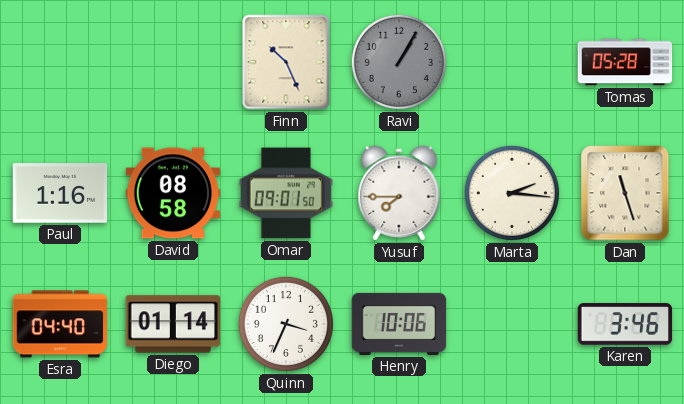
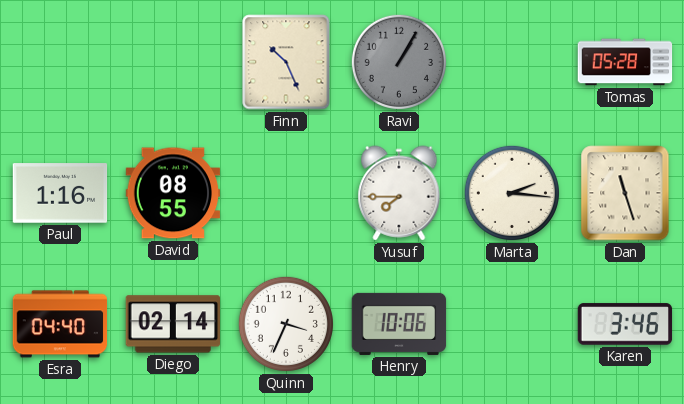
David: 08:58 -> 08:55 (173, 193)
Omar: 09:01 -> none (286, 193)
Diego: 01:14 -> 02:14 (172, 324)
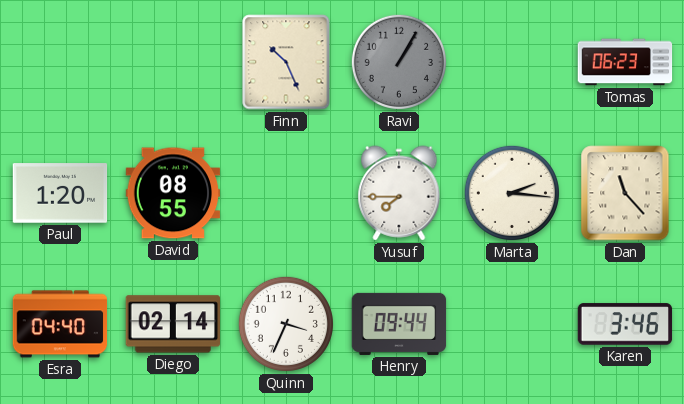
Tomas: 05:28 -> 06:23 (625, 62)
Paul: 1:16 -> 1:20 (60, 193)
Dan: 11:27 -> 11:23 (625, 193)
Henry: 10:06 -> 09:44 (399, 324)
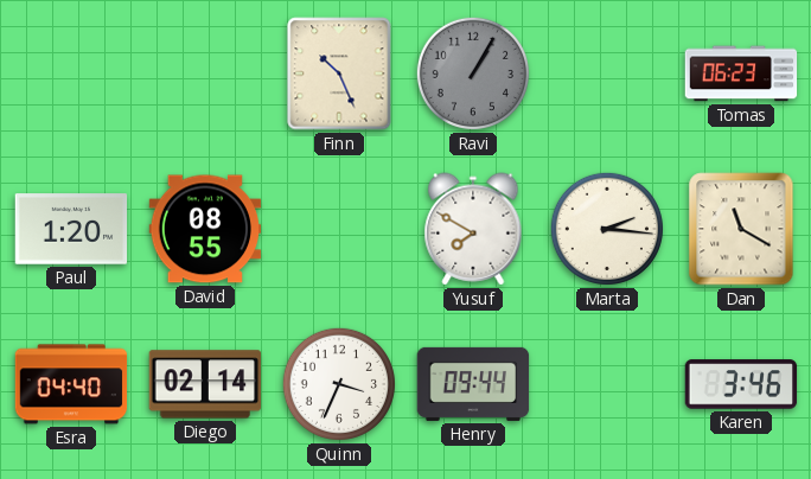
Yusuf: 7:45 -> 7:50 (473, 229)
Dan: 11:23 -> 11:20 (741, 229)
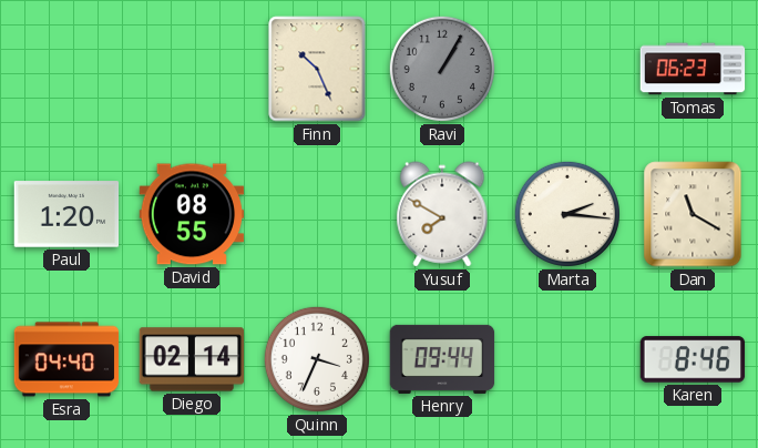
Karen: 3:46 -> 8:46 (693, 359)
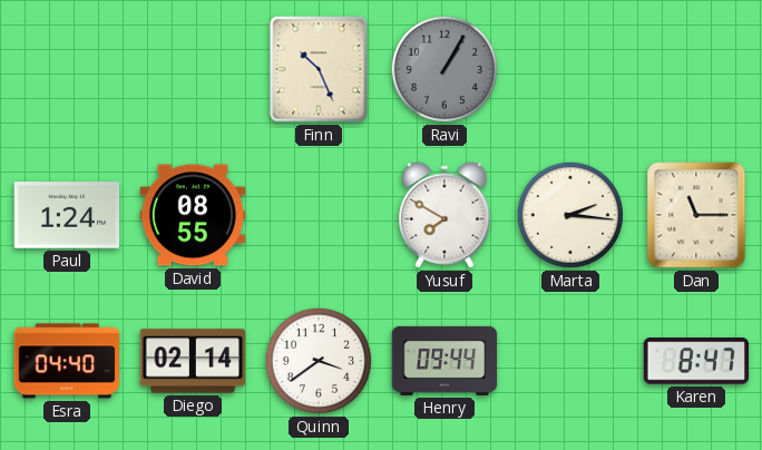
Tomas: 06:23 -> none (693, 69)
Paul: 1:20 -> 1:24 (67, 215)
Dan: 11:20 -> 11:15 (696, 215)
Quinn: 3:34 -> 3:39 (319, 361)
Karen: 8:46 -> 8:47 (696, 361)
